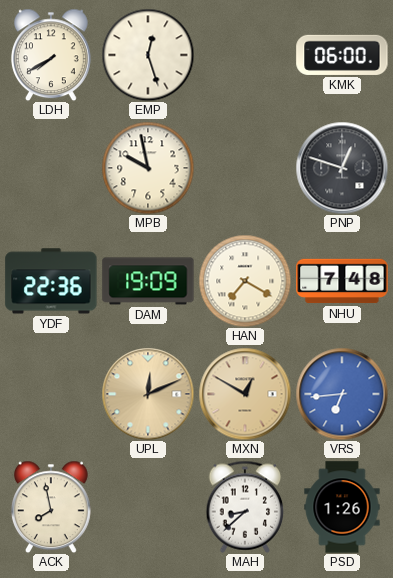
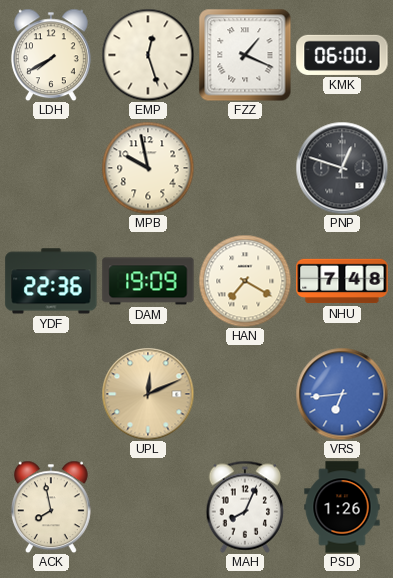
FZZ: none -> 1:19 (245, 55)
MXN: 12:50 -> none (245, 394)
MAH: 8:38 -> 8:04 (245, 507)
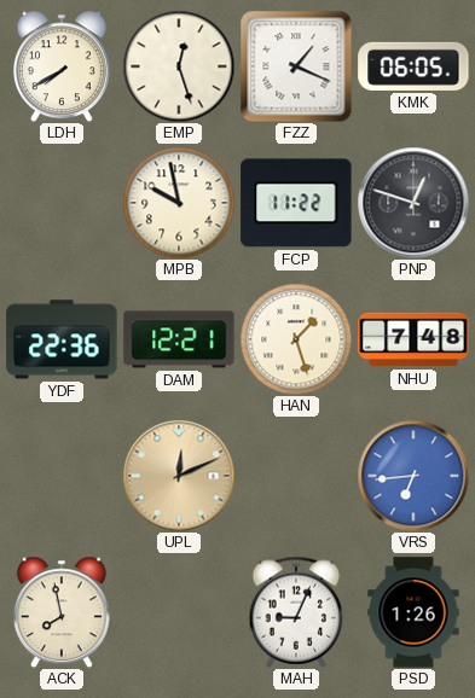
KMK: 06:00 -> 06:05 (413, 66)
FCP: none -> 11:22 (296, 203)
DAM: 19:09 -> 12:21 (179, 339)
HAN: 7:20 -> 1:27 (296, 339)
MAH: 8:04 -> 9:04 (296, 612)
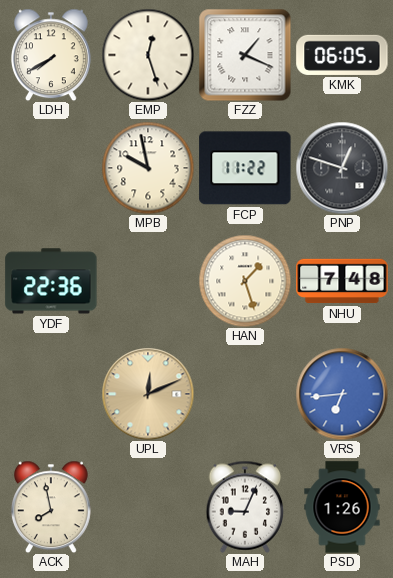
DAM: 12:21 -> none (179, 339)
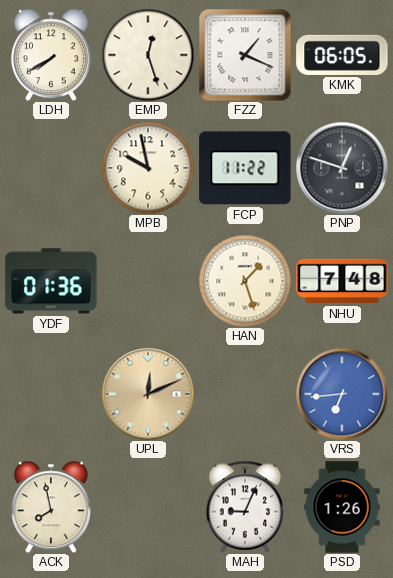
YDF: 22:36 -> 01:36 (51, 281)
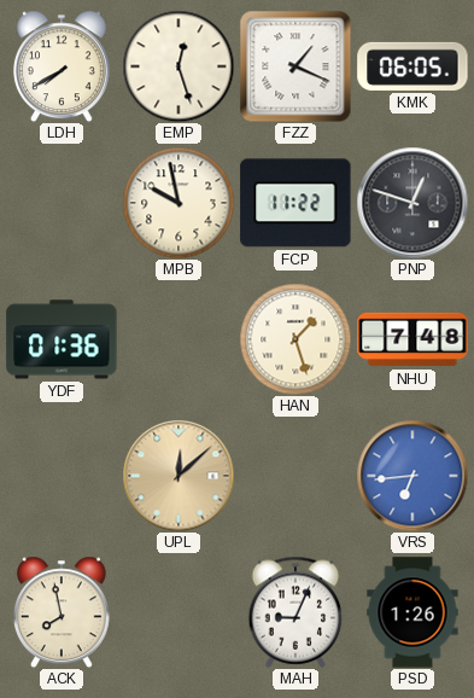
UPL: 12:11 -> 12:08 (179, 476)
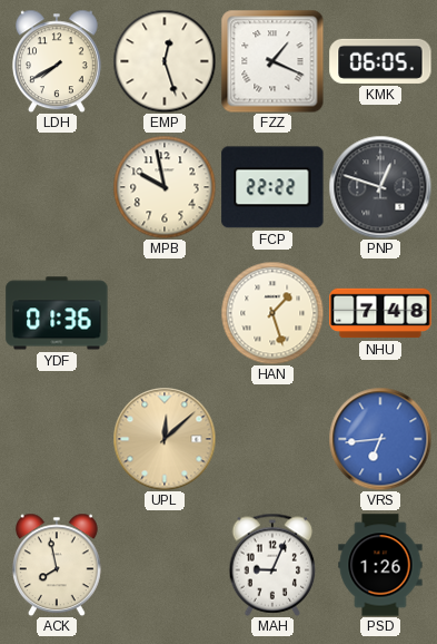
FCP: 11:22 -> 22:22 (272, 187)
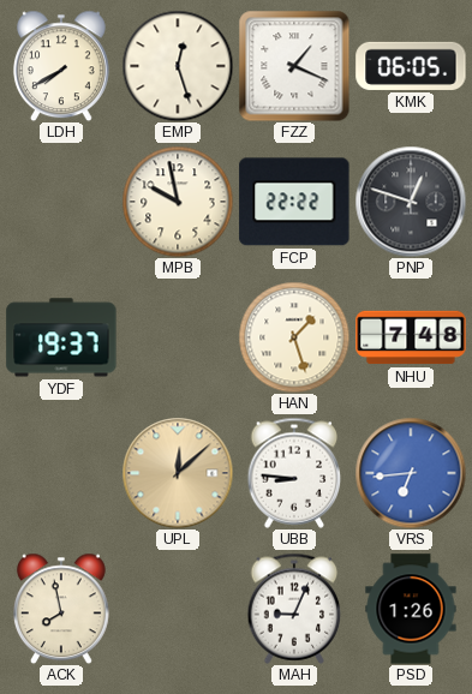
YDF: 01:36 -> 19:37 (61, 337)
UBB: none -> 8:46 (294, 473)
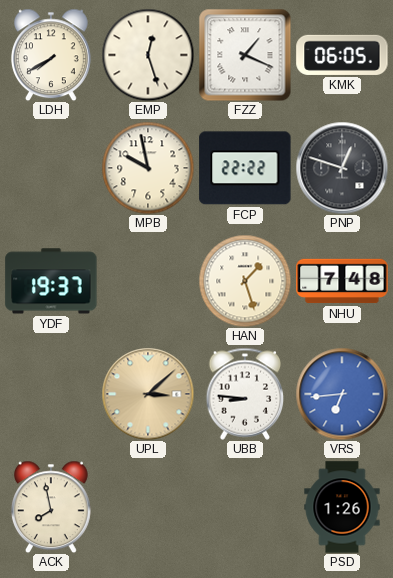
UPL: 12:08 -> 3:08 (148, 394)
MAH: 9:04 -> none (294, 609)
